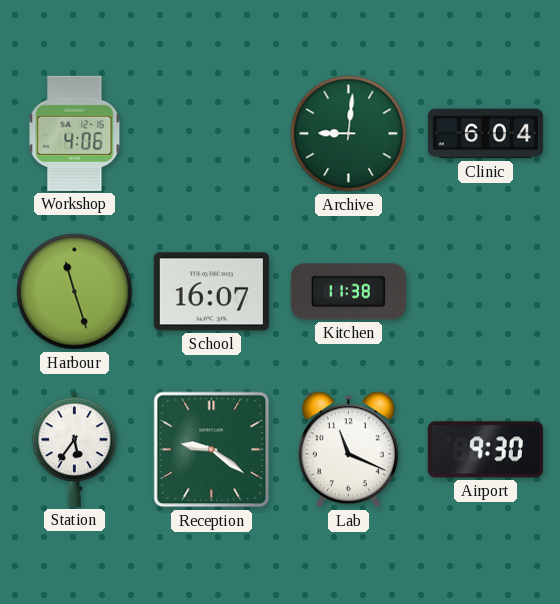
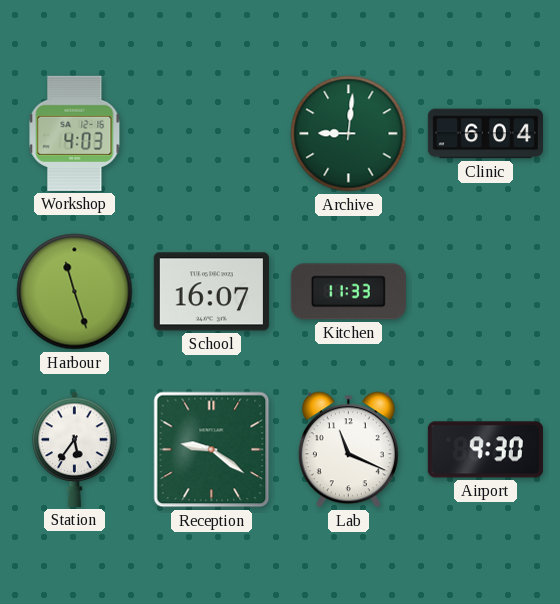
Workshop: 4:06 -> 4:03 (75, 133)
Kitchen: 11:38 -> 11:33 (348, 292)
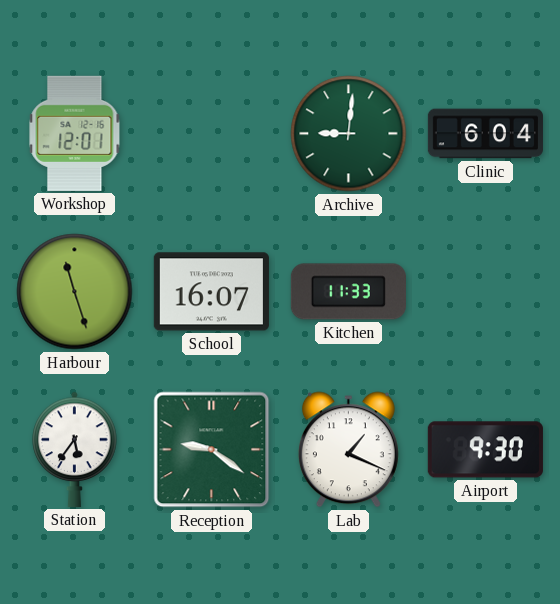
Workshop: 4:03 -> 12:01 (75, 133)
Lab: 11:19 -> 1:19 (348, 450)
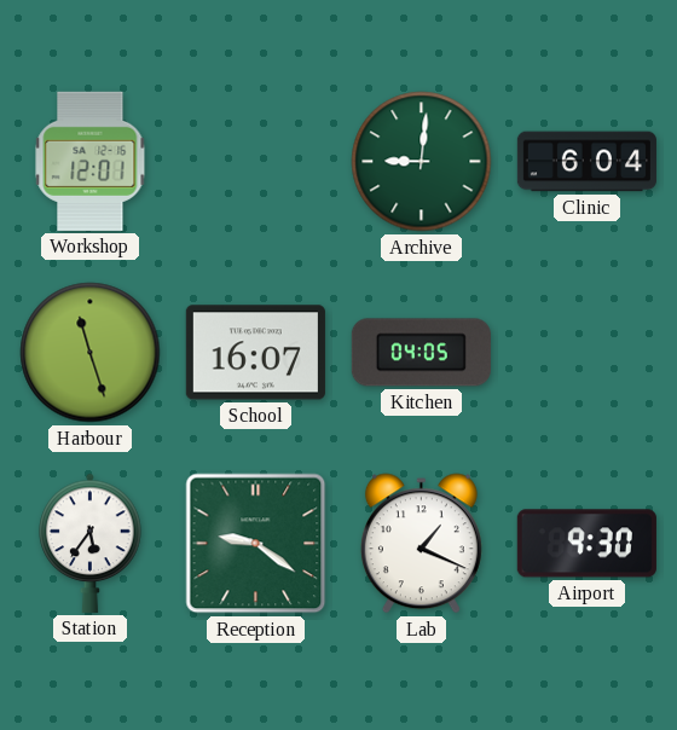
Kitchen: 11:33 -> 04:05 (421, 353)
